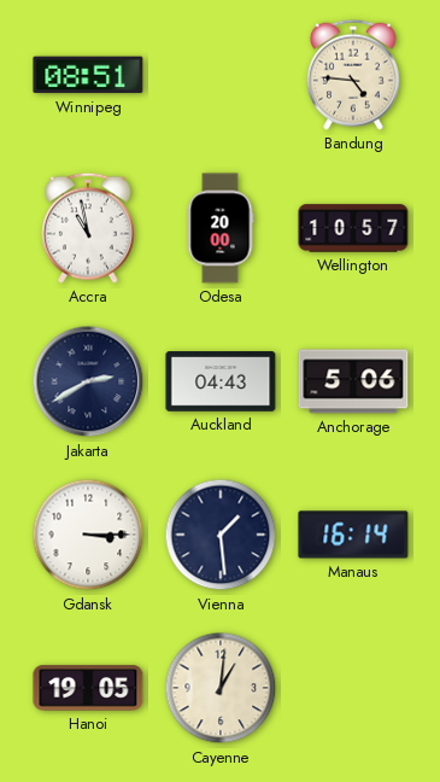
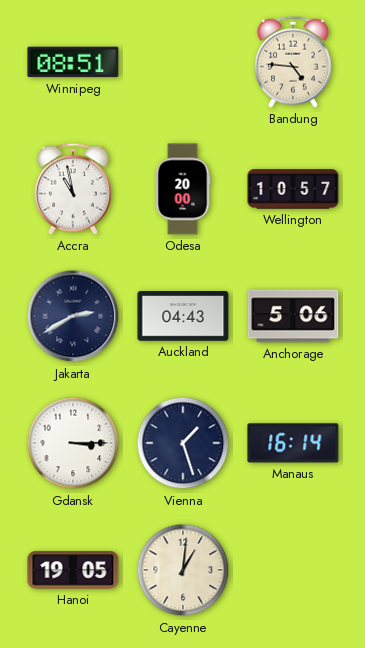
Vienna: 1:29 -> 1:27 (183, 443)
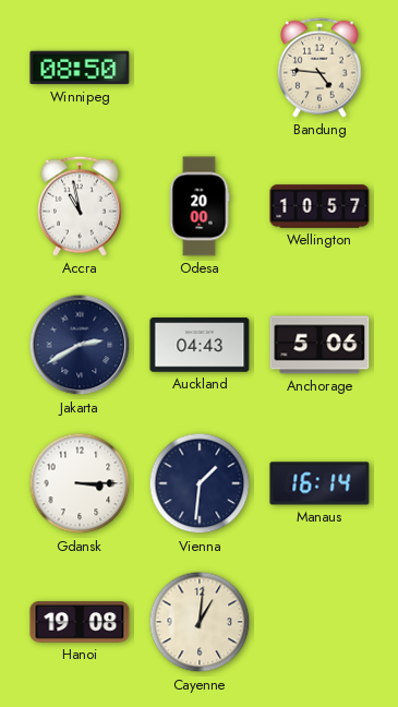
Winnipeg: 08:51 -> 08:50 (80, 68)
Vienna: 1:27 -> 1:31 (200, 483)
Hanoi: 19:05 -> 19:08 (80, 622)
